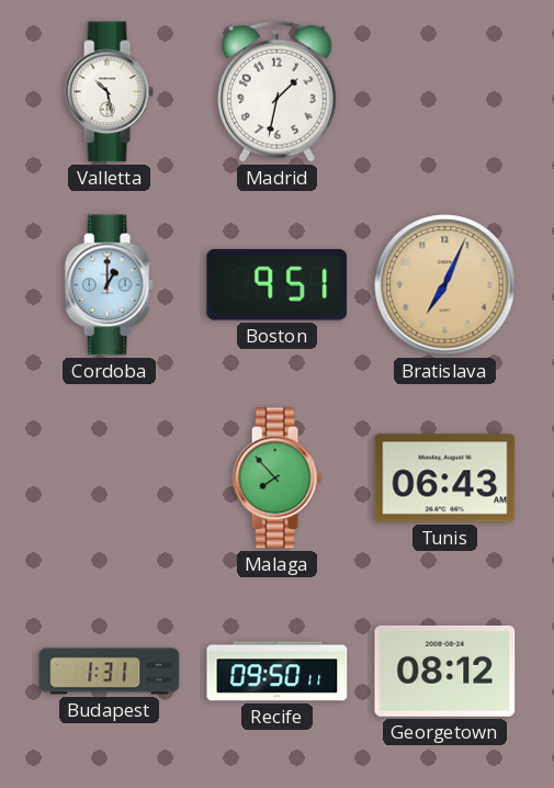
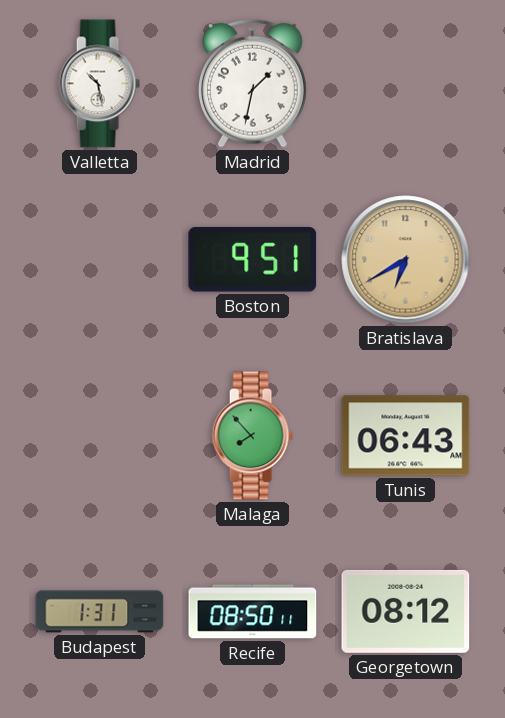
Cordoba: 1:00 -> none (109, 285)
Bratislava: 7:04 -> 6:40 (406, 260)
Recife: 09:50 -> 08:50 (253, 612)
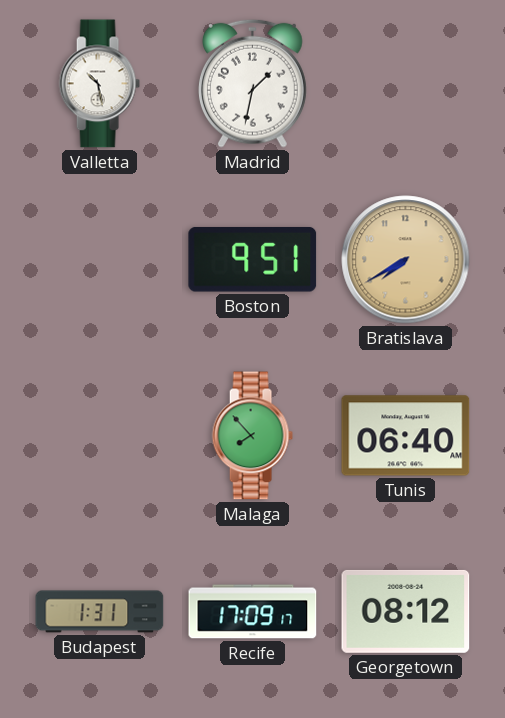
Bratislava: 6:40 -> 7:40 (406, 260)
Tunis: 06:43 -> 06:40 (406, 436)
Recife: 08:50 -> 17:09 (253, 612)
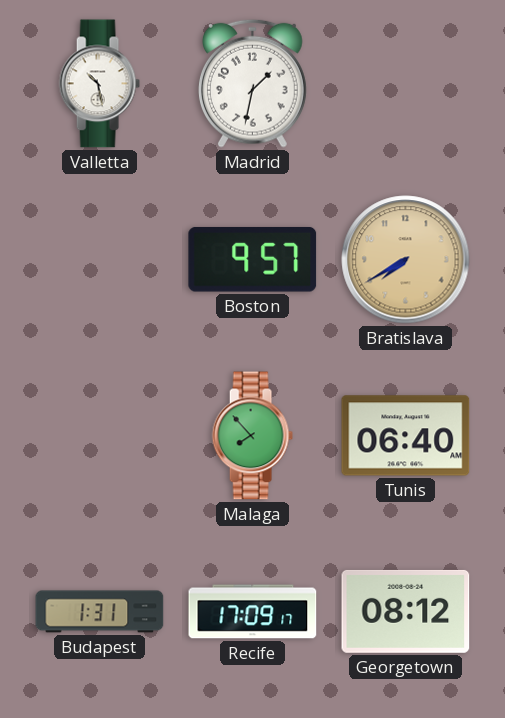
Boston: 9:51 -> 9:57 (253, 259)
